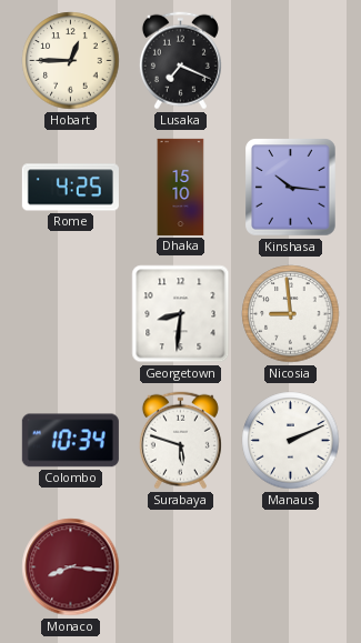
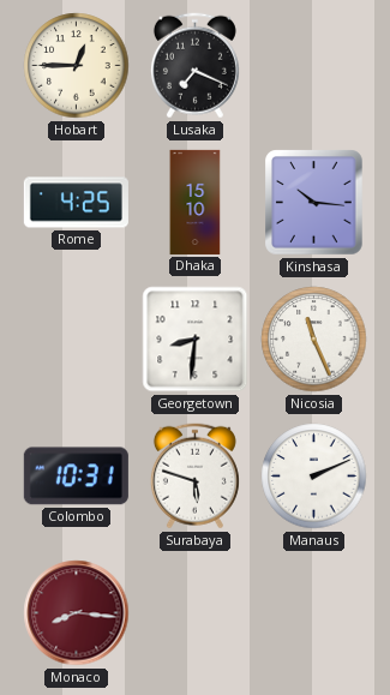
Nicosia: 8:59 -> 11:26 (314, 340)
Colombo: 10:34 -> 10:31 (76, 477)
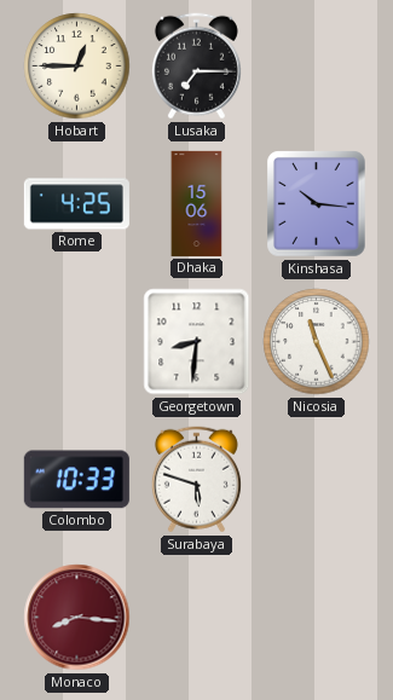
Lusaka: 7:19 -> 7:15 (196, 66)
Dhaka: 15:10 -> 15:06 (197, 203)
Colombo: 10:31 -> 10:33 (76, 480)
Manaus: 2:11 -> none (314, 477)
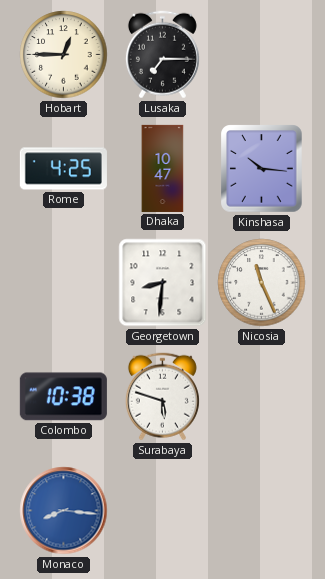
Dhaka: 15:06 -> 10:47 (163, 168)
Colombo: 10:33 -> 10:38 (63, 397)
Monaco dial: burgundy -> blue (64, 511)
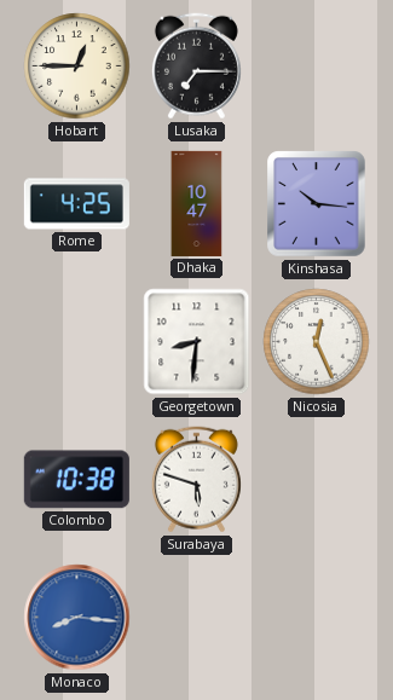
Nicosia: 11:26 -> 12:26 (317, 342)
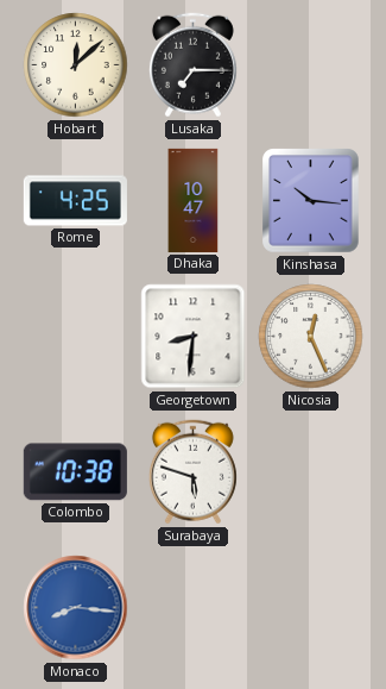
Hobart: 12:45 -> 12:08 (76, 65)
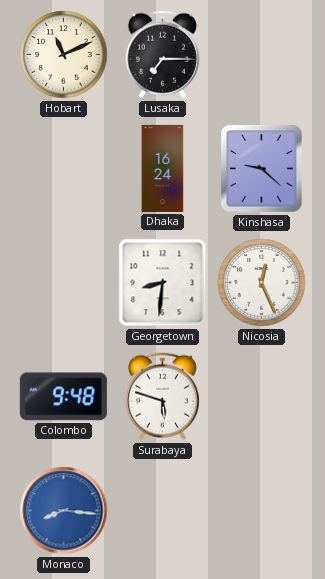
Hobart: 12:08 -> 11:11 (64, 55)
Rome: 4:25 -> none (75, 201)
Dhaka: 10:47 -> 16:24 (163, 168)
Kinshasa: 10:16 -> 9:22 (262, 169)
Colombo: 10:38 -> 9:48 (63, 397)
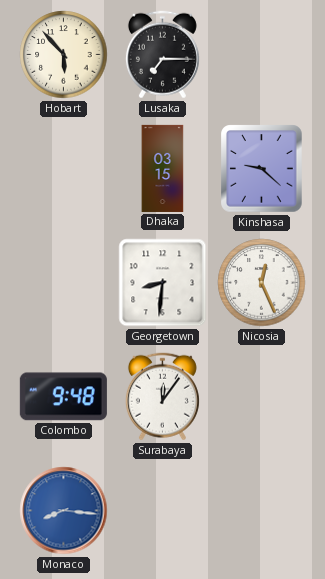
Hobart: 11:11 -> 5:53 (64, 55)
Dhaka: 16:24 -> 03:15 (163, 168)
Surabaya: 5:48 -> 12:06 (162, 397)
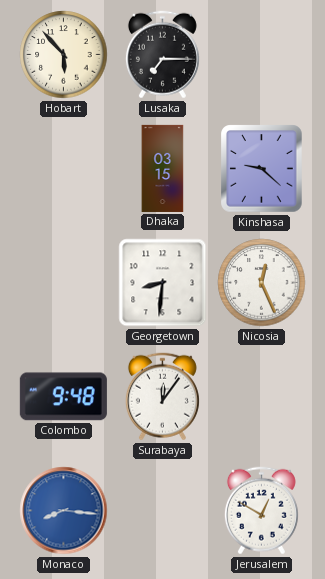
Jerusalem: none -> 12:50 (261, 511)
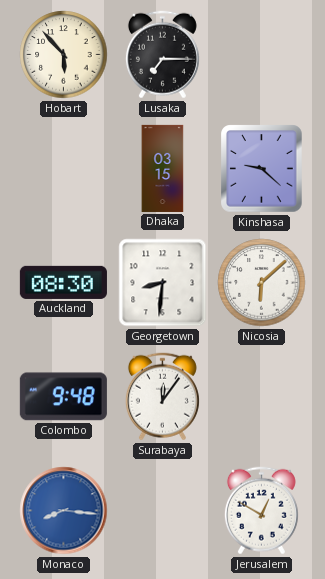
Auckland: none -> 08:30 (63, 282)
Nicosia: 12:26 -> 6:08 (262, 283)
